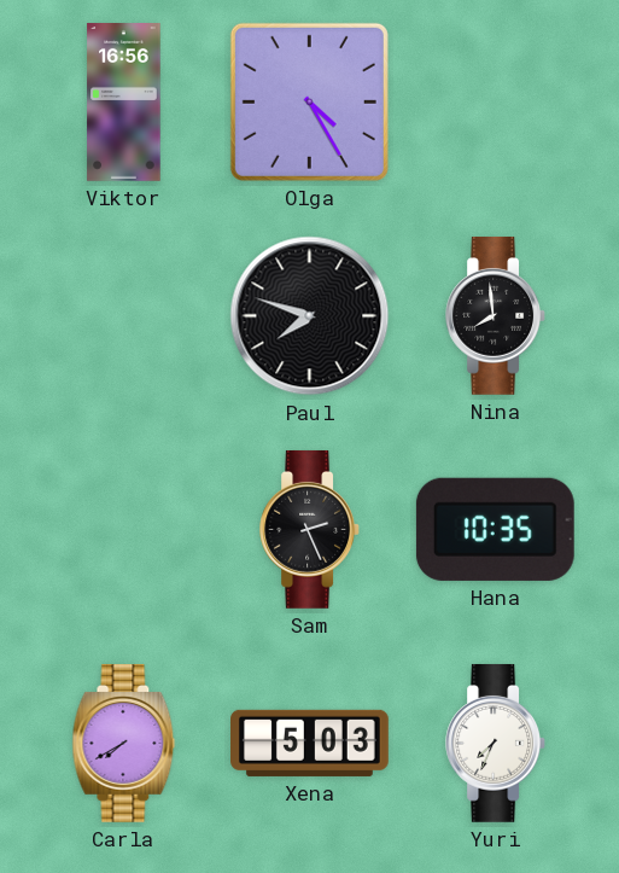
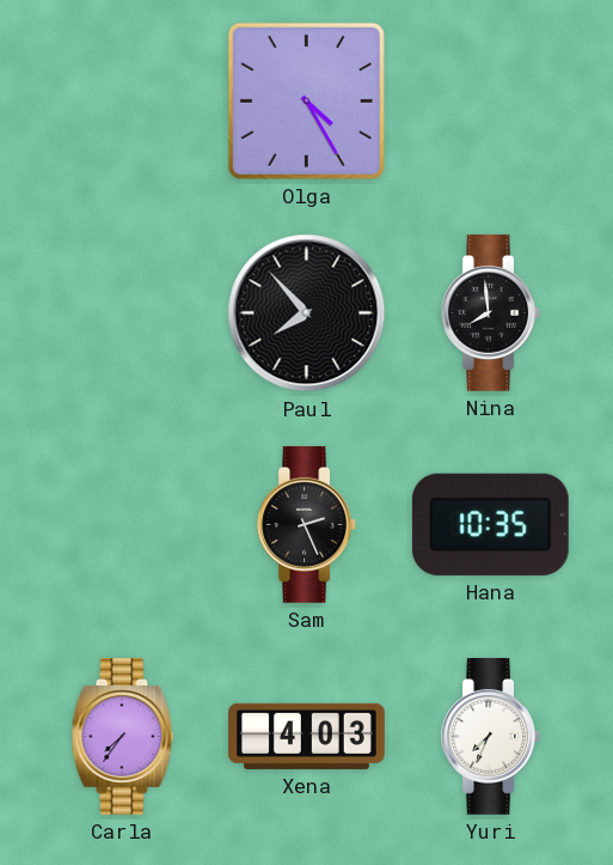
Viktor: 16:56 -> none (124, 103)
Paul: 7:48 -> 7:53 (307, 313)
Carla: 7:40 -> 7:36 (123, 737)
Xena: 5:03 -> 4:03 (307, 736)
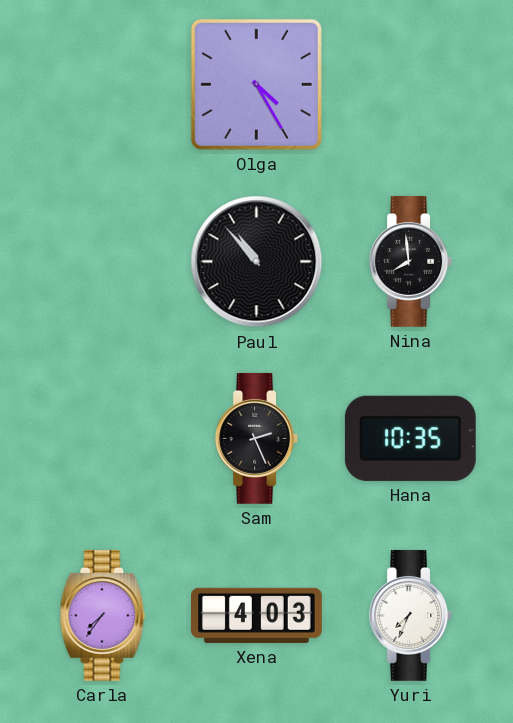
Paul: 7:53 -> 10:53 (257, 262)
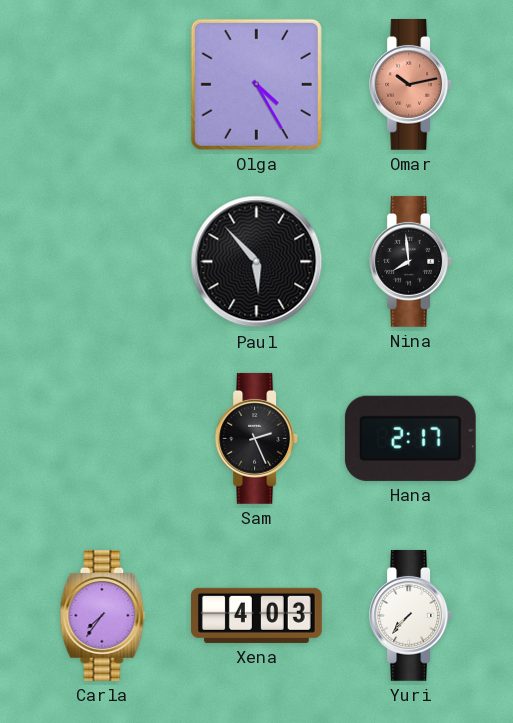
Omar: none -> 10:13 (410, 85)
Paul: 10:53 -> 5:53 (257, 262)
Hana: 10:35 -> 2:17 (410, 438)
Yuri: 7:34 -> 7:37 (410, 616)
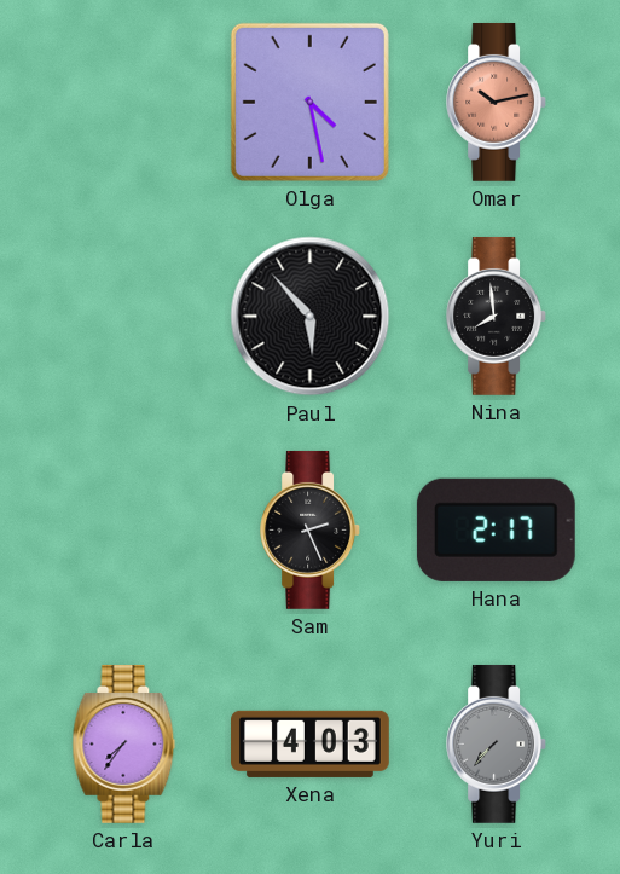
Olga: 4:25 -> 4:28 (309, 102)
Yuri dial: white -> grey (496, 745)
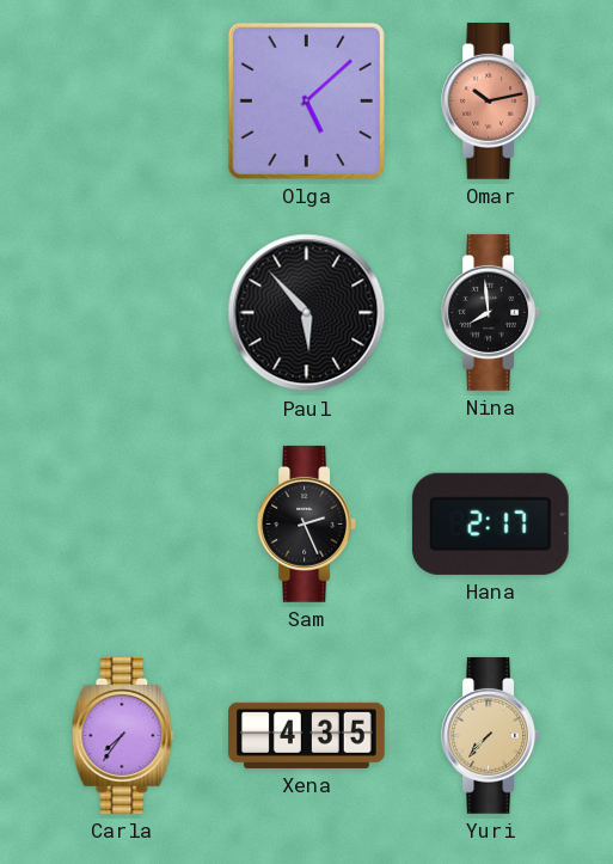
Olga: 4:28 -> 5:08 (306, 100)
Xena: 4:03 -> 4:35 (307, 735)
Yuri dial: grey -> champagne (490, 736)
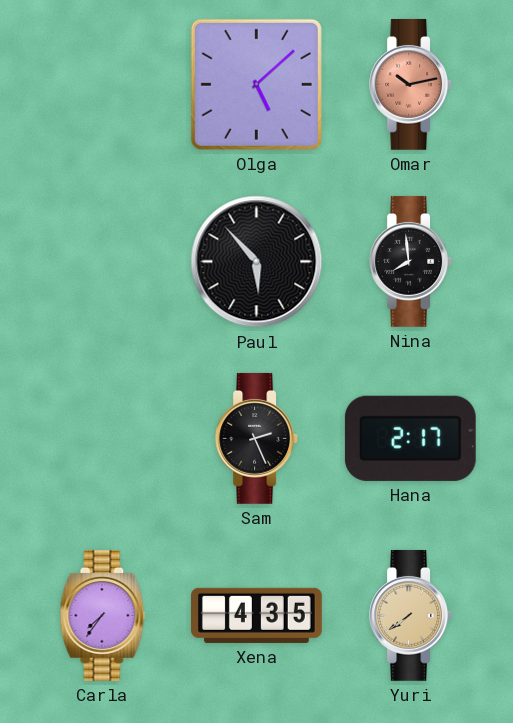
Yuri: 7:37 -> 7:39 (410, 616)
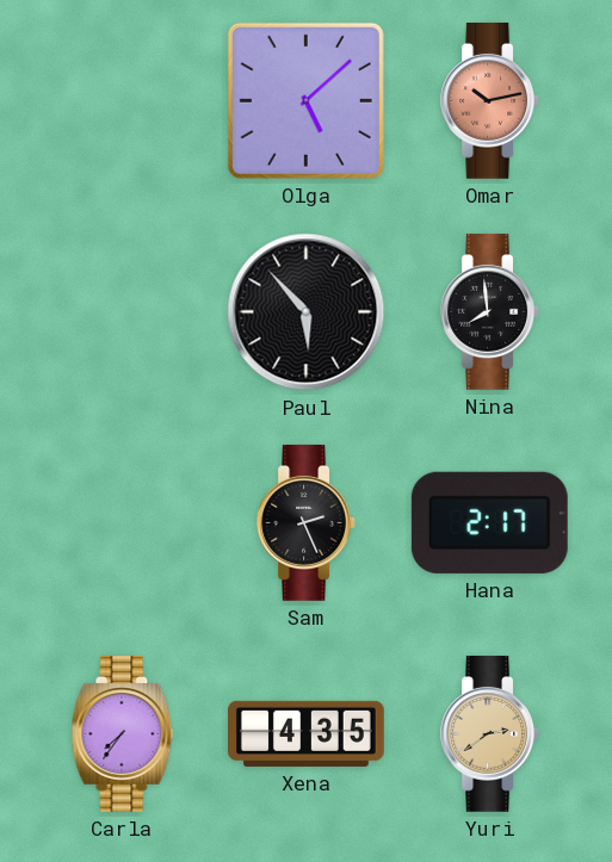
Yuri: 7:39 -> 2:39 (489, 734)
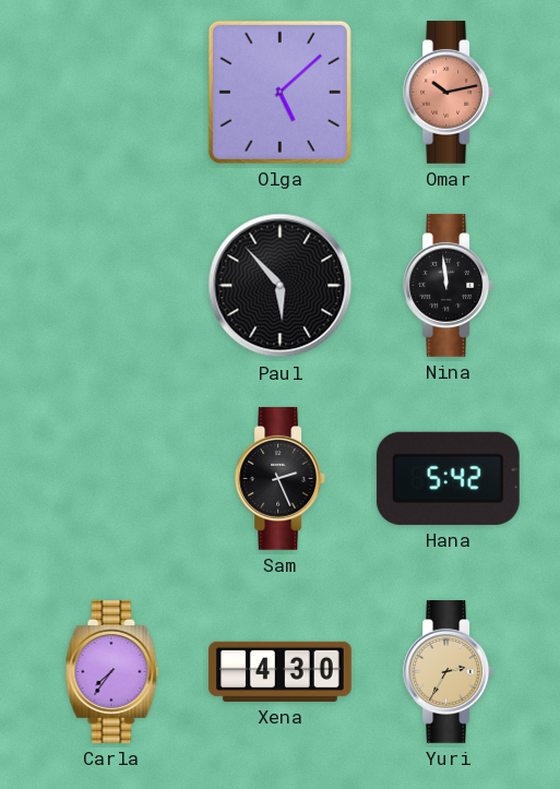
Nina: 7:59 -> 11:59 (448, 286)
Hana: 2:17 -> 5:42 (448, 478)
Xena: 4:35 -> 4:30 (281, 671)
Yuri: 2:39 -> 2:35 (448, 672)
